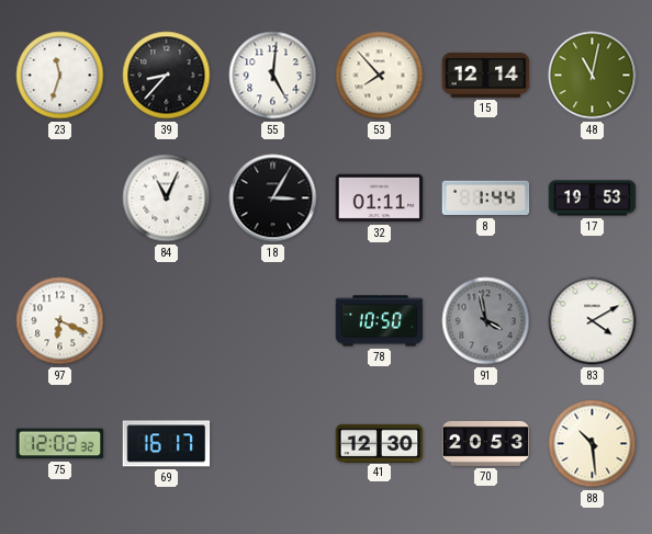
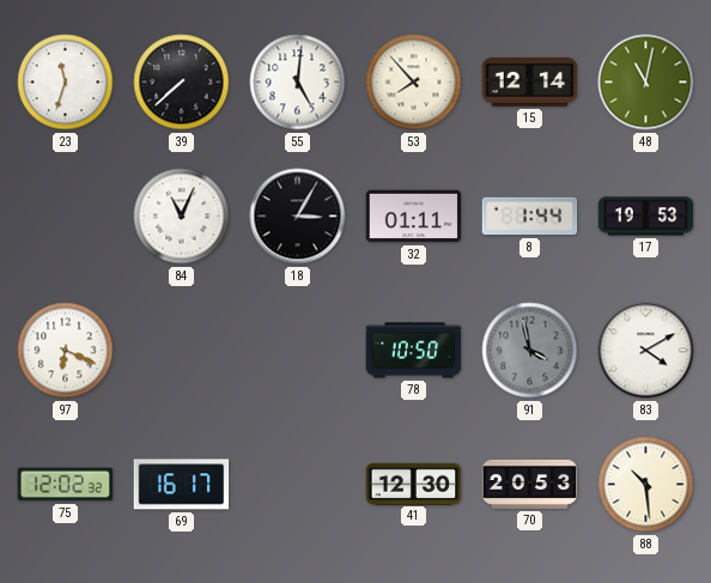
39: 8:37 -> 7:38 (182, 83)
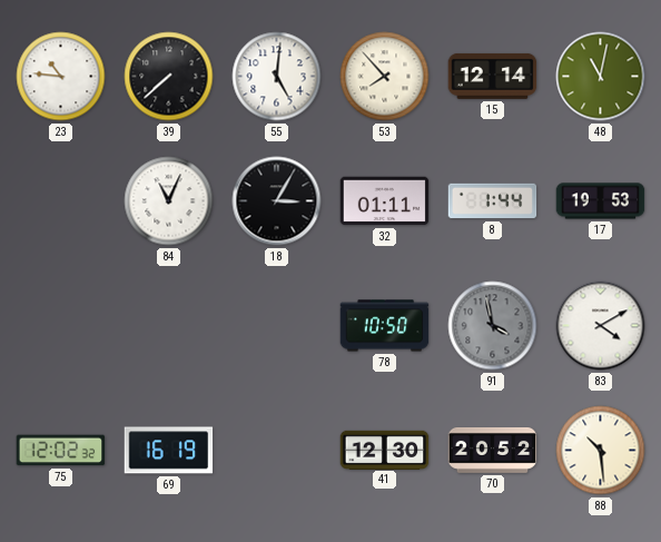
23: 11:33 -> 10:46 (61, 77)
97: 6:19 -> none (66, 351)
69: 16:17 -> 16:19 (169, 451)
70: 20:53 -> 20:52 (493, 450)
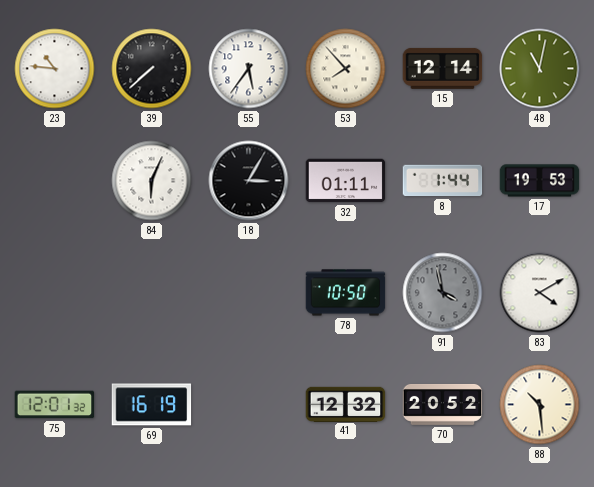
55: 5:01 -> 5:36 (249, 69)
84: 11:04 -> 6:04 (152, 181)
75: 12:02 -> 12:01 (55, 405)
41: 12:30 -> 12:32 (346, 404)
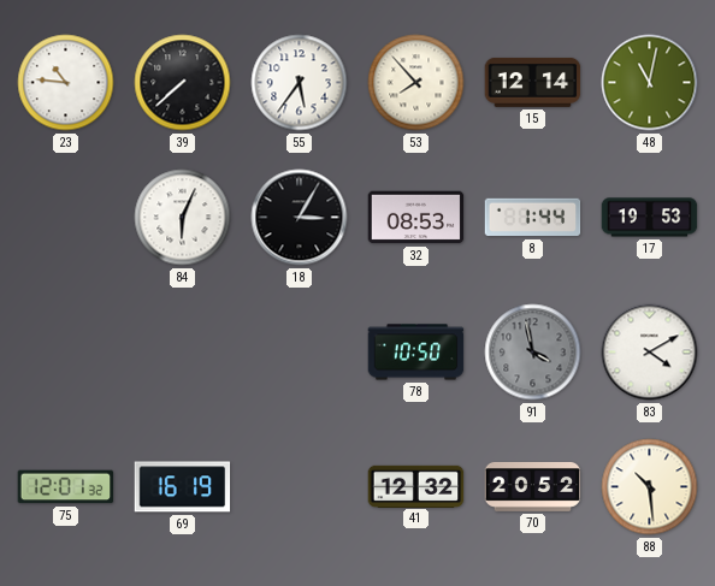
32: 01:11 -> 08:53 (416, 218)
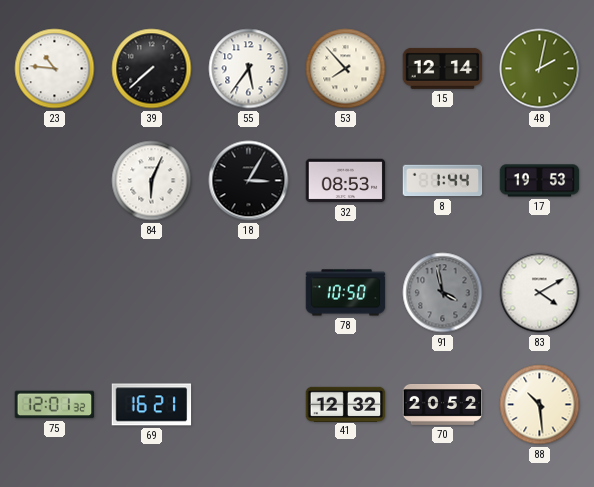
48: 11:02 -> 2:02 (540, 69)
69: 16:19 -> 16:21 (152, 405)
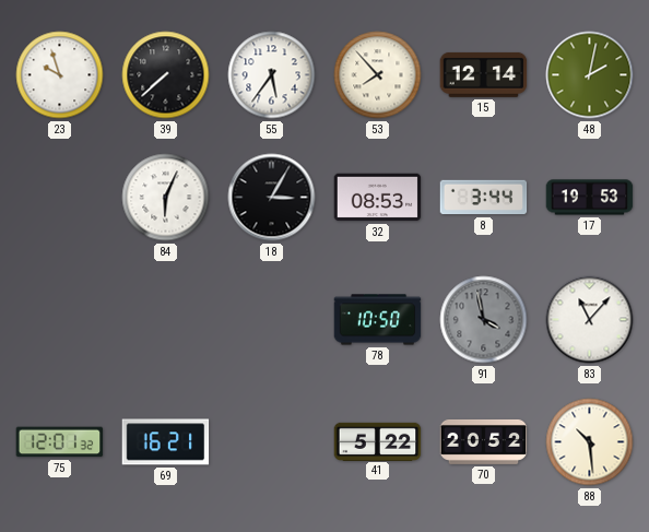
23: 10:46 -> 9:57 (60, 75)
8: 1:44 -> 3:44 (484, 198)
83: 4:10 -> 11:07 (590, 320)
41: 12:32 -> 5:22 (378, 441)
